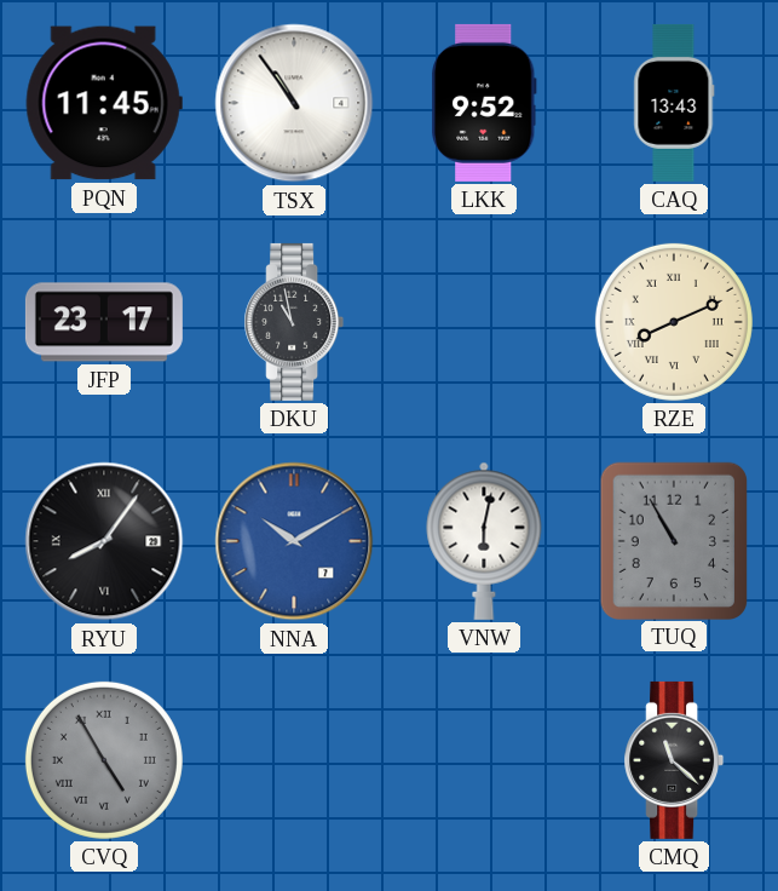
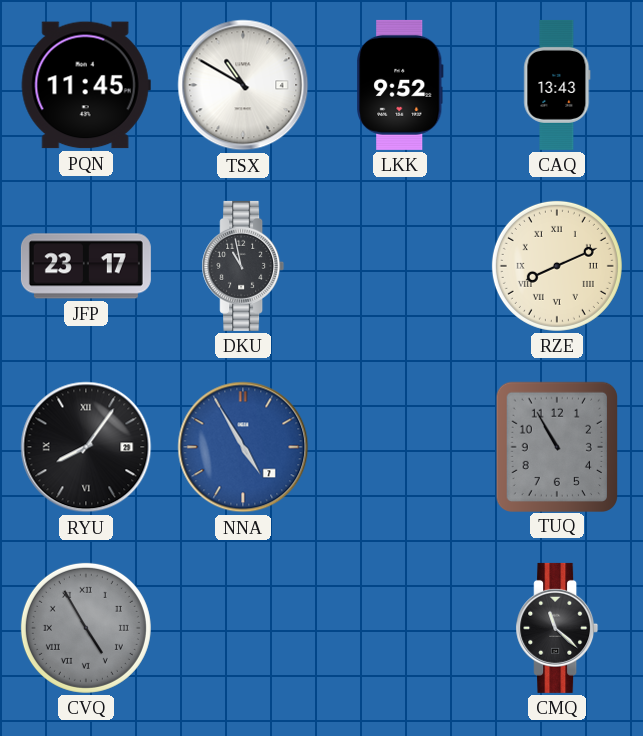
TSX: 10:54 -> 10:50 (243, 85)
NNA: 10:10 -> 4:55 (243, 447)
VNW: 6:02 -> none (484, 541)
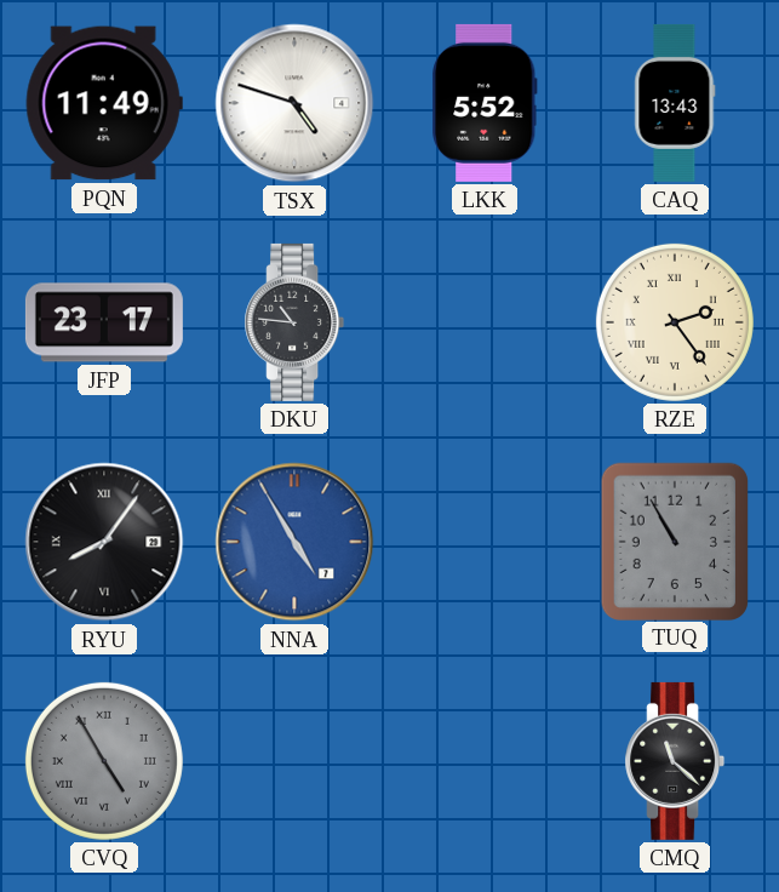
PQN: 11:45 -> 11:49 (104, 103)
TSX: 10:50 -> 4:48 (294, 103)
LKK: 9:52 -> 5:52 (485, 103)
DKU: 10:58 -> 10:46 (294, 322)
RZE: 8:11 -> 2:24 (675, 322)
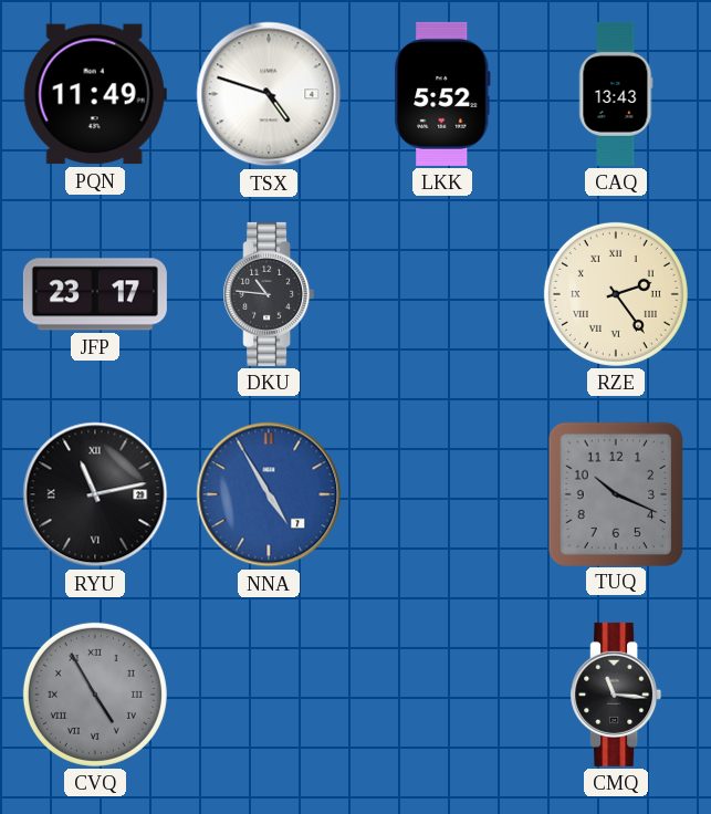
RYU: 8:06 -> 11:13 (95, 494)
TUQ: 10:55 -> 10:19 (615, 493)
CMQ: 11:22 -> 11:16 (616, 695)
